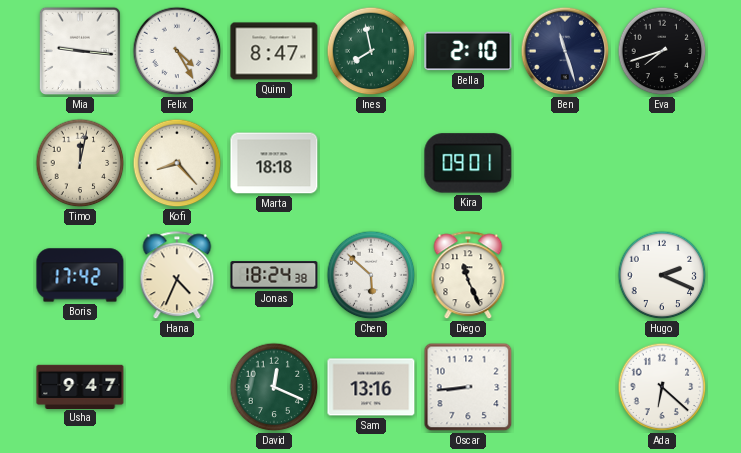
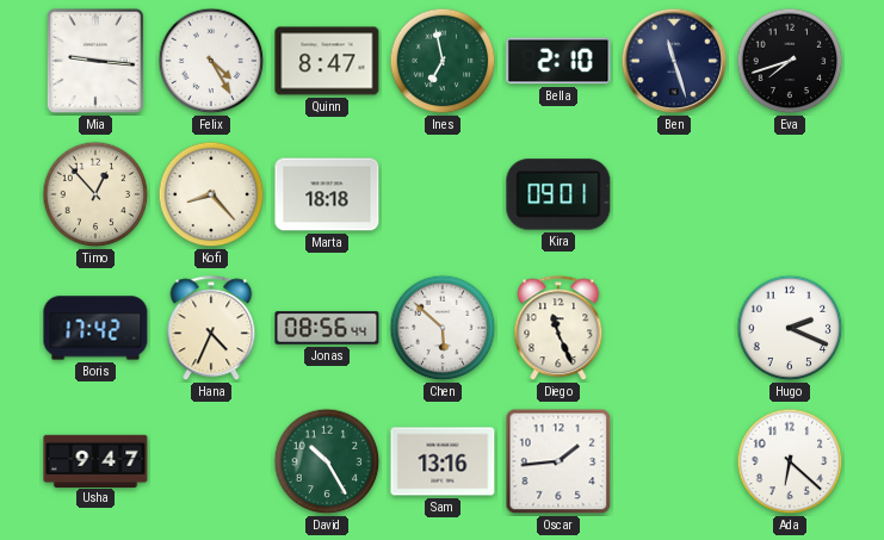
Ines: 7:58 -> 6:58 (443, 61)
Timo: 12:02 -> 12:53 (95, 194)
Jonas: 18:24 -> 08:56 (327, 328)
David: 12:19 -> 10:25 (327, 461)
Oscar: 8:44 -> 1:44 (558, 461)
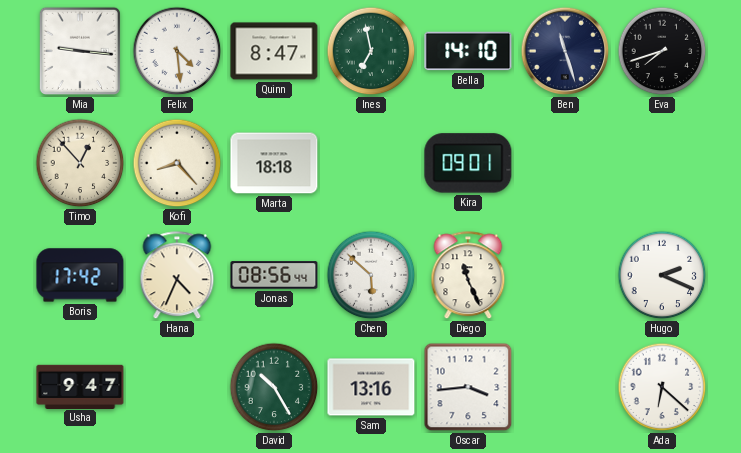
Felix: 4:25 -> 4:29 (177, 51)
Bella: 2:10 -> 14:10 (468, 51)
Oscar: 1:44 -> 3:44 (468, 387)
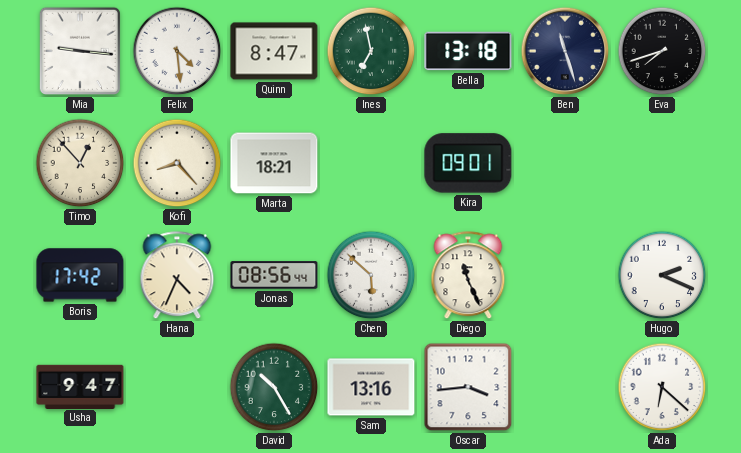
Bella: 14:10 -> 13:18 (468, 51)
Marta: 18:18 -> 18:21 (274, 163)
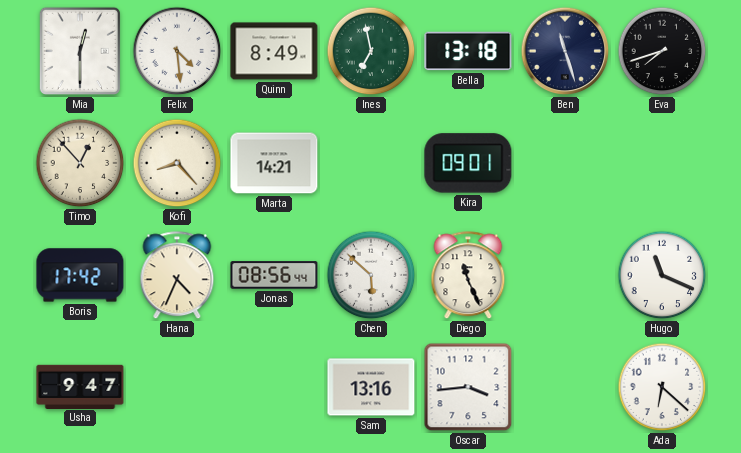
Mia: 9:16 -> 12:30 (80, 51)
Quinn: 8:47 -> 8:49 (274, 51)
Marta: 18:21 -> 14:21 (274, 163)
Hugo: 2:19 -> 11:19 (662, 275)
David: 10:25 -> none (274, 387)
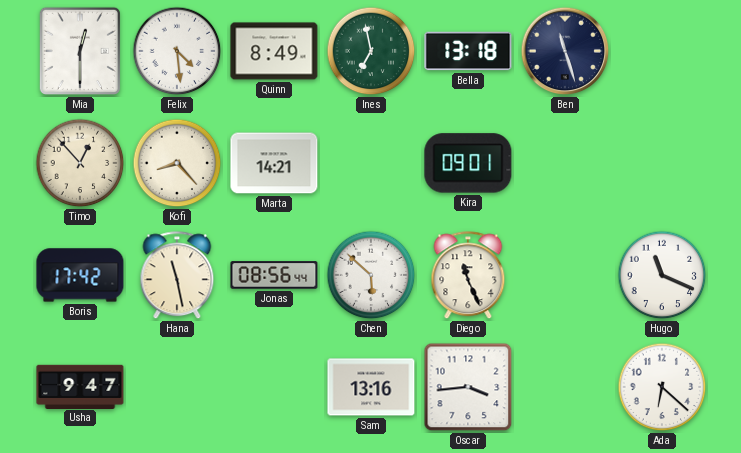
Eva: 7:42 -> none (662, 51)
Hana: 4:34 -> 11:28 (177, 276)
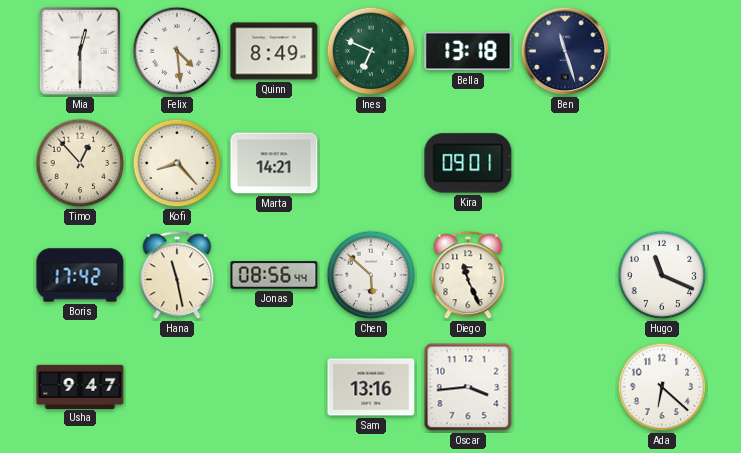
Ines: 6:58 -> 6:49 (371, 51)
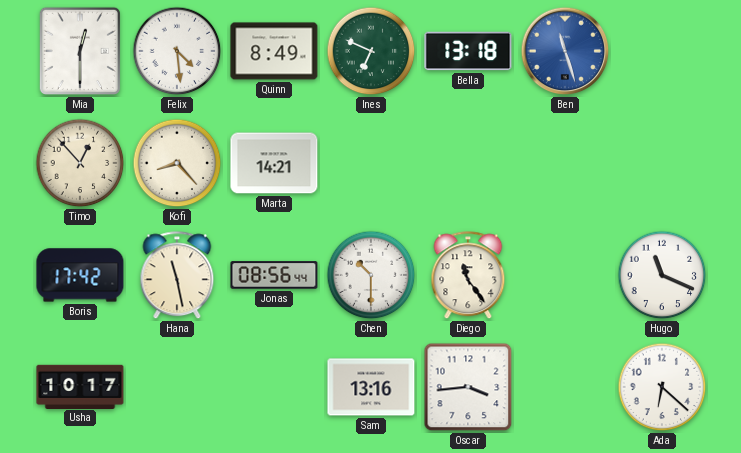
Ben dial: navy -> blue (565, 51)
Kira: 09:01 -> none (468, 163)
Chen: 5:52 -> 10:30 (371, 275)
Diego: 11:26 -> 11:24 (468, 276)
Usha: 9:47 -> 10:17 (80, 386)
